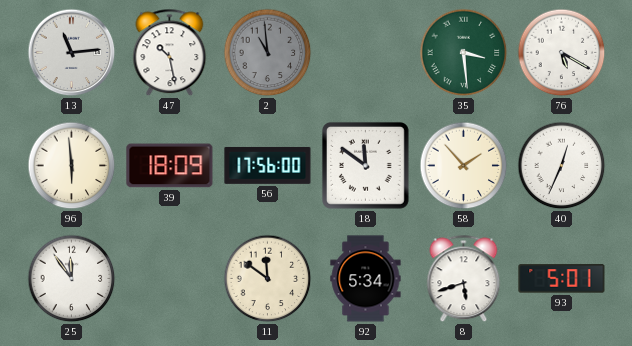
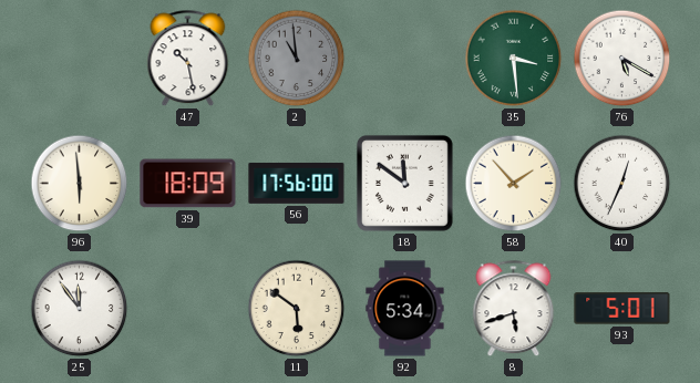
13: 11:14 -> none (72, 53)
11: 11:51 -> 5:51 (297, 309)
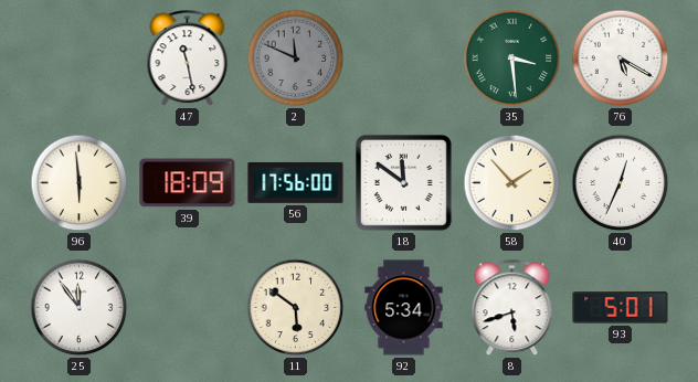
47: 10:28 -> 11:28 (188, 59)
2: 10:59 -> 11:49 (296, 59)
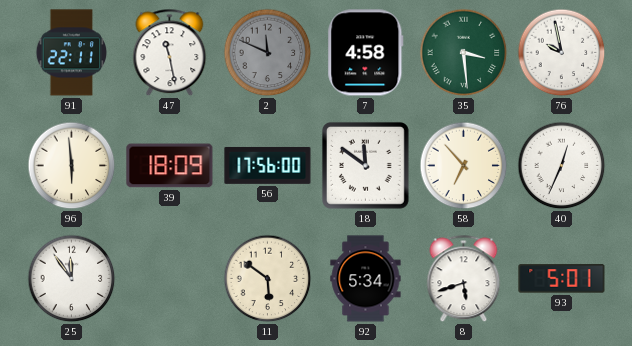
91: none -> 22:11 (72, 53)
7: none -> 4:58 (366, 53)
76: 5:20 -> 9:58 (562, 53)
58: 1:53 -> 6:53 (464, 166)
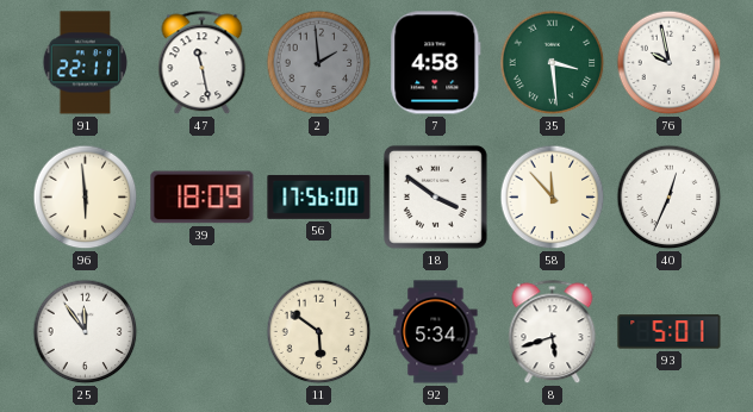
2: 11:49 -> 1:59 (319, 63)
18: 11:51 -> 3:51 (435, 196)
58: 6:53 -> 11:53 (553, 198)
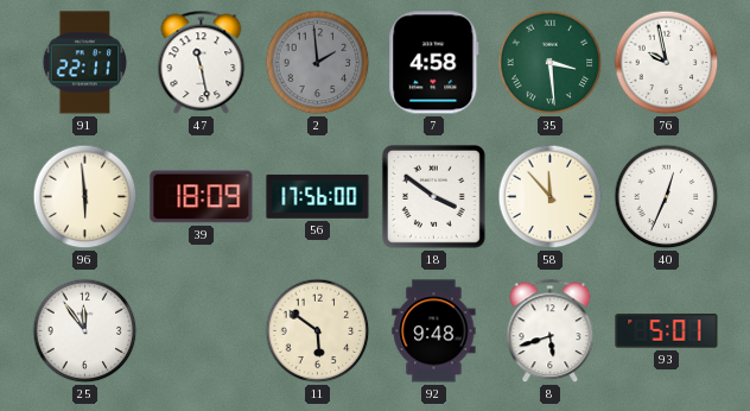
92: 5:34 -> 9:48 (434, 331)
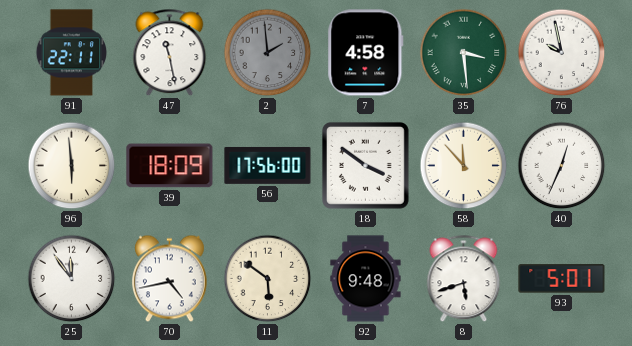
70: none -> 4:43 (169, 279)
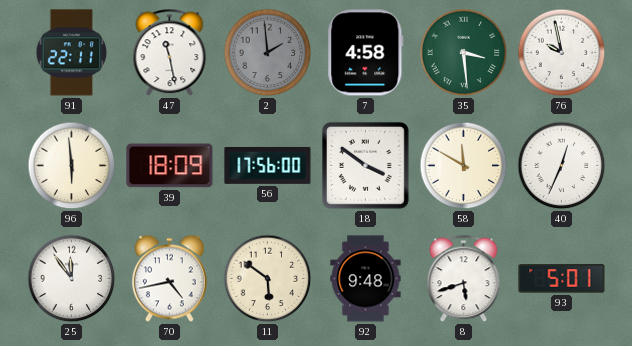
58: 11:53 -> 11:50 (464, 166)
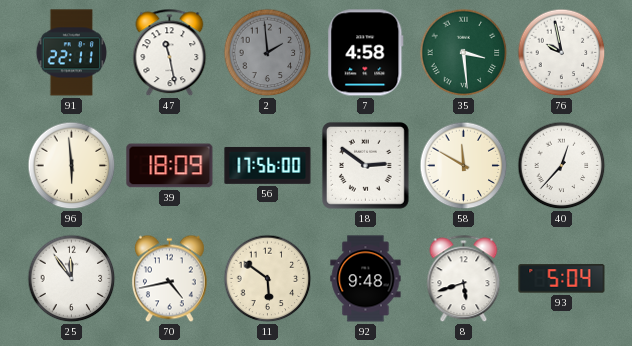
18: 3:51 -> 2:51 (365, 165)
40: 12:34 -> 12:37 (562, 166)
93: 5:01 -> 5:04 (562, 279)
